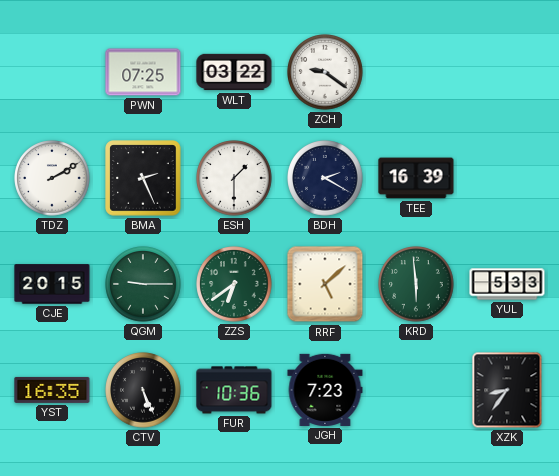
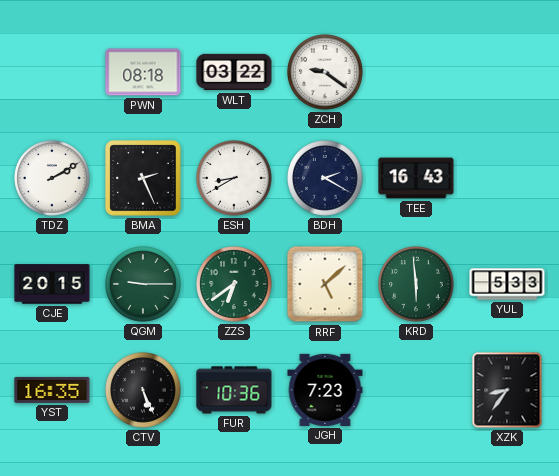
PWN: 07:25 -> 08:18 (143, 72)
ESH: 1:30 -> 8:40 (234, 178)
TEE: 16:39 -> 16:43 (416, 178)
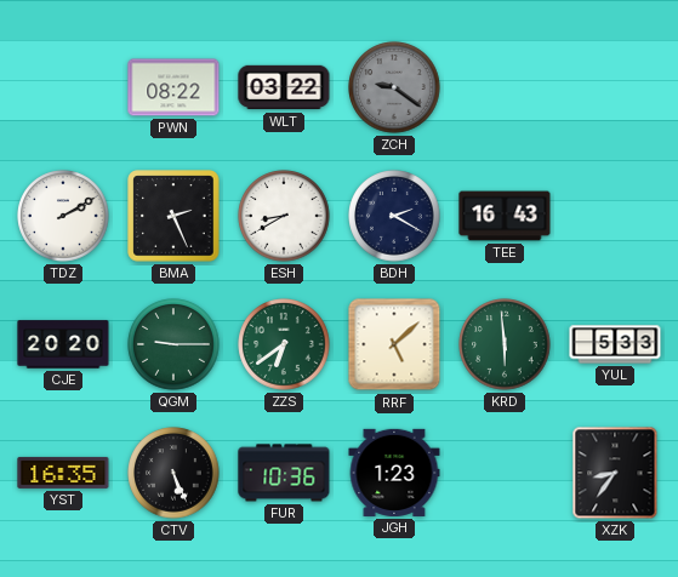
PWN: 08:18 -> 08:22 (173, 87)
ZCH dial: white -> grey (394, 87)
CJE: 20:15 -> 20:20 (63, 344)
JGH: 7:23 -> 1:23 (394, 473)
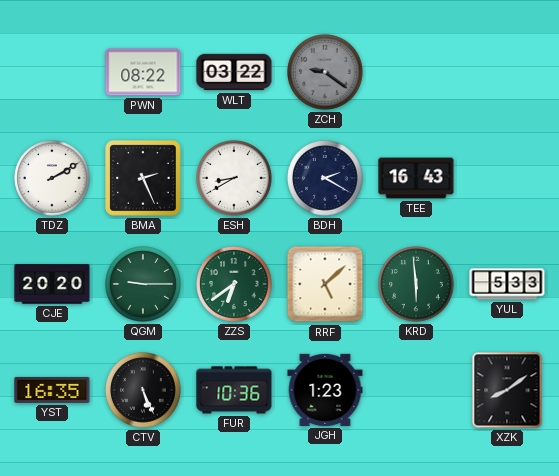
XZK: 8:36 -> 8:09 (507, 390)
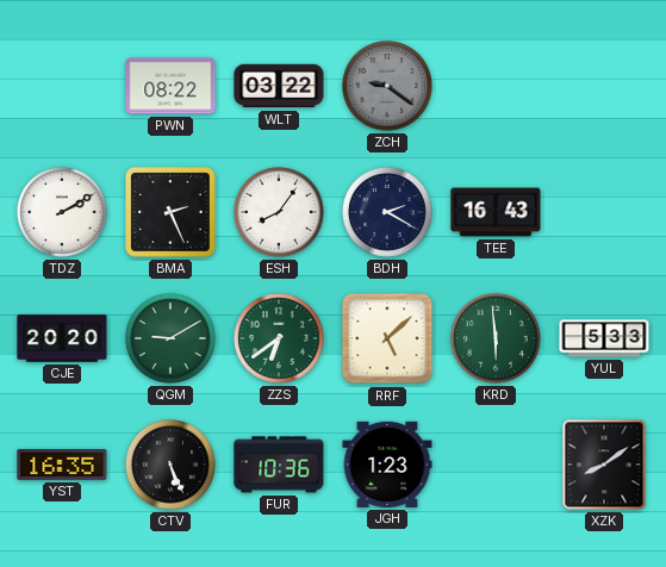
ESH: 8:40 -> 8:06 (279, 212)
QGM: 9:15 -> 9:10 (170, 338)
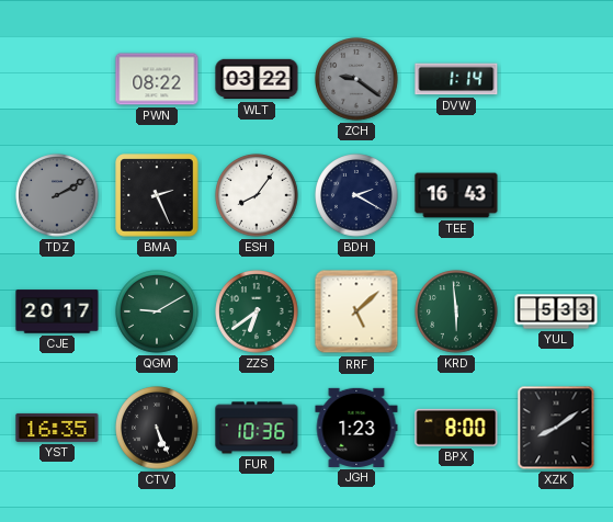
DVW: none -> 1:14 (456, 79)
TDZ dial: white -> grey (57, 195)
CJE: 20:20 -> 20:17 (57, 311)
BPX: none -> 8:00 (456, 428)
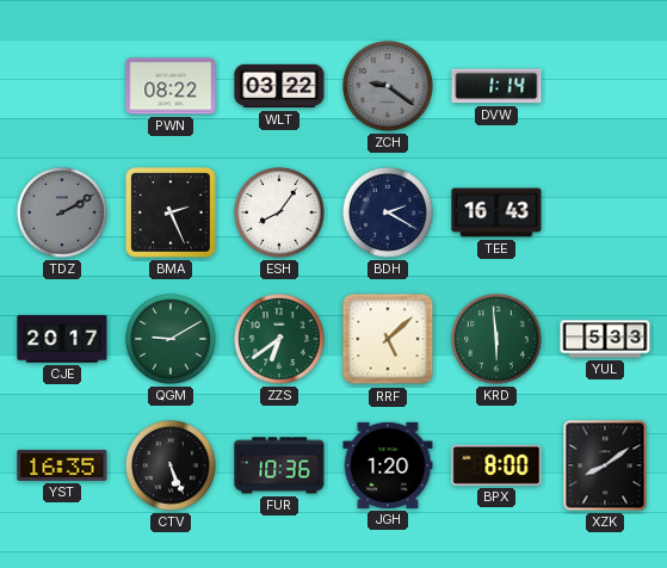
JGH: 1:23 -> 1:20 (388, 465)
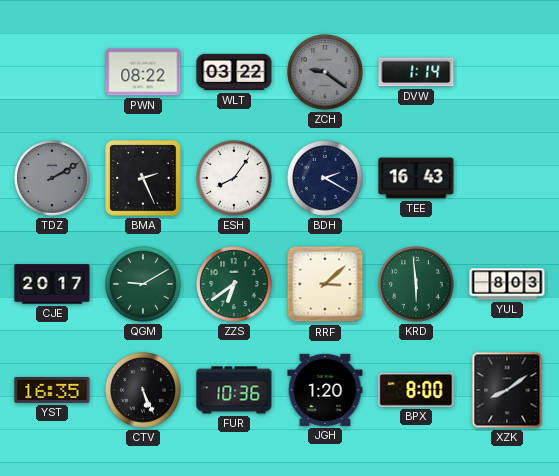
RRF: 5:08 -> 3:08 (325, 284)
YUL: 5:33 -> 8:03 (507, 284)
